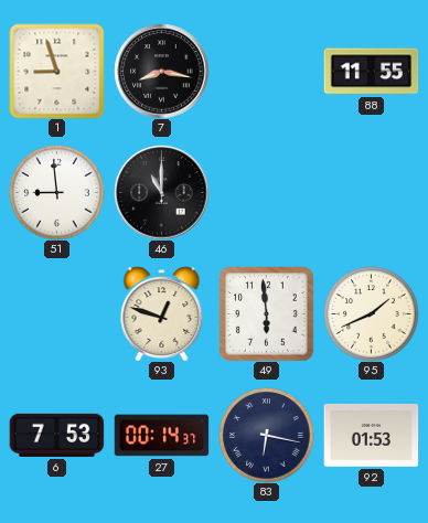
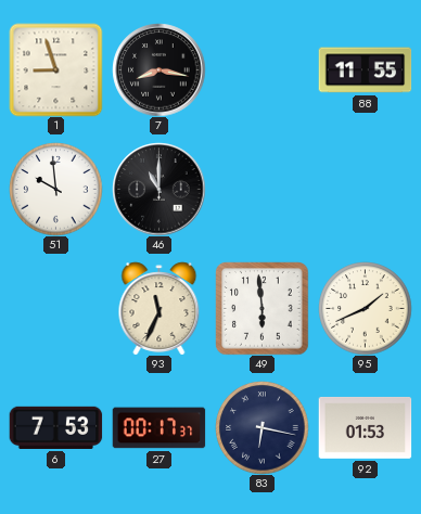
51: 8:59 -> 9:59 (55, 189)
93: 12:48 -> 11:34 (160, 308)
27: 00:14 -> 00:17 (158, 428)
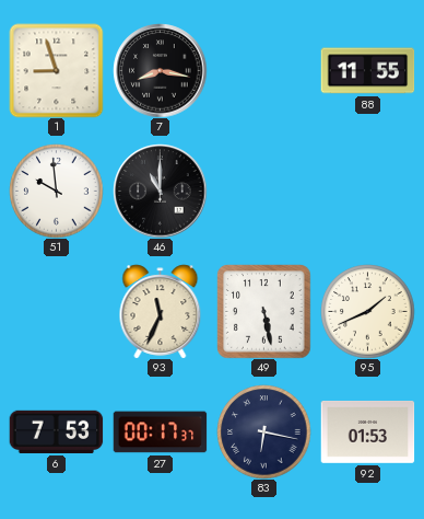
49: 5:59 -> 5:28 (263, 311)
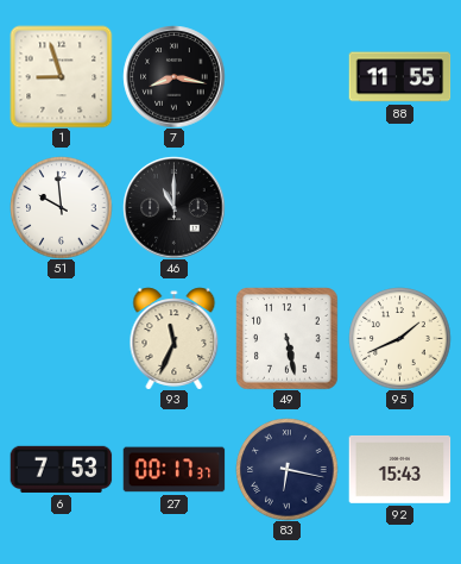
92: 01:53 -> 15:43 (399, 470)
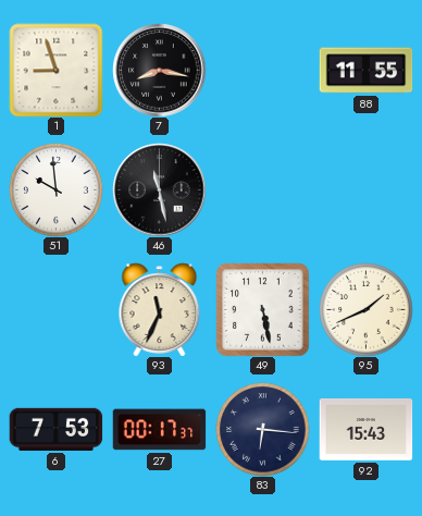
46: 11:00 -> 11:28 (159, 189)
83: 6:17 -> 6:16 (262, 429)
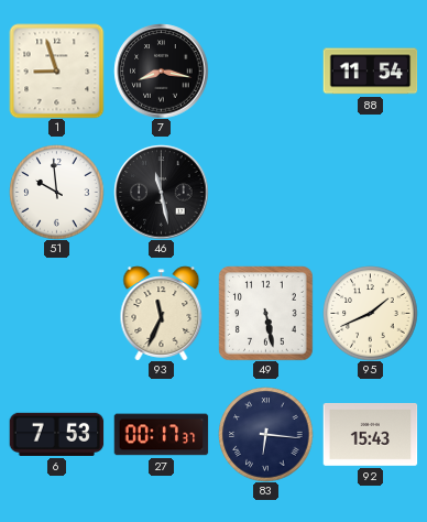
88: 11:55 -> 11:54 (370, 72)
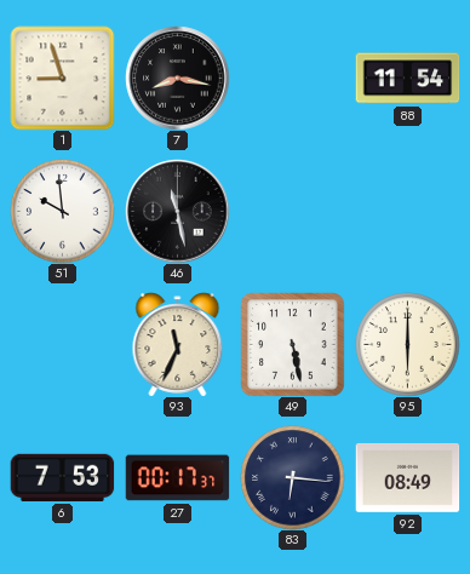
95: 1:41 -> 6:00 (407, 344)
92: 15:43 -> 08:49 (407, 478)
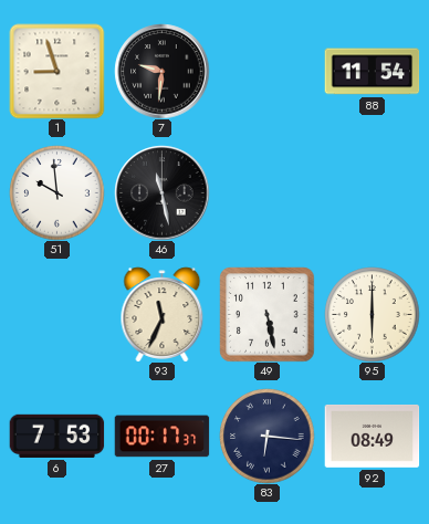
7: 8:17 -> 9:31 (161, 71)
